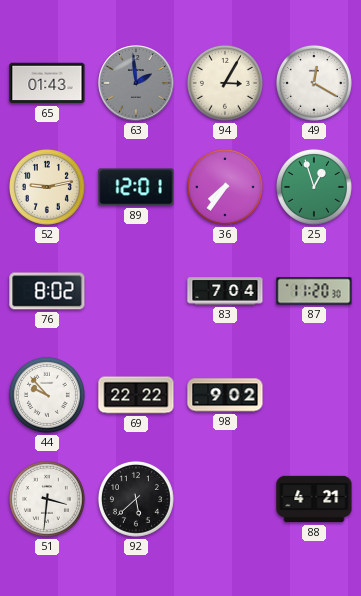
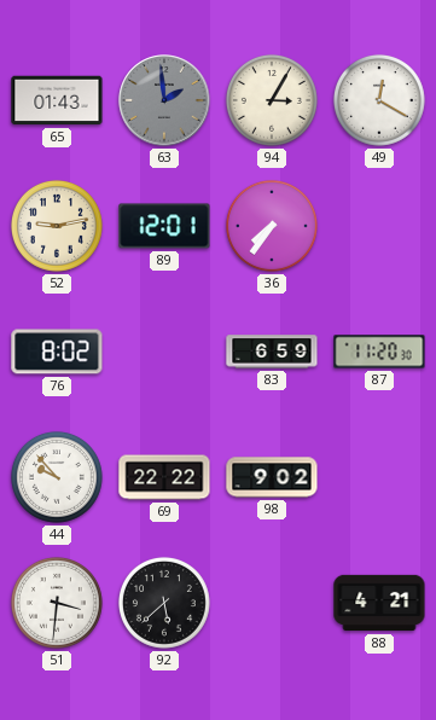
25: 12:57 -> none (314, 187)
83: 7:04 -> 6:59 (272, 352)
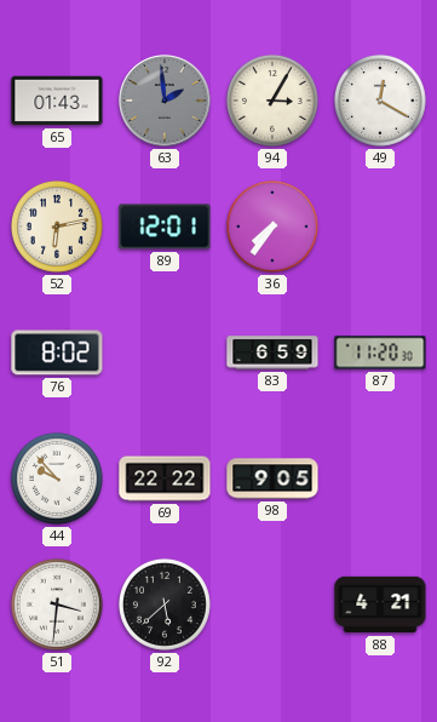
52: 9:13 -> 6:13 (57, 227)
98: 9:02 -> 9:05 (272, 479)
